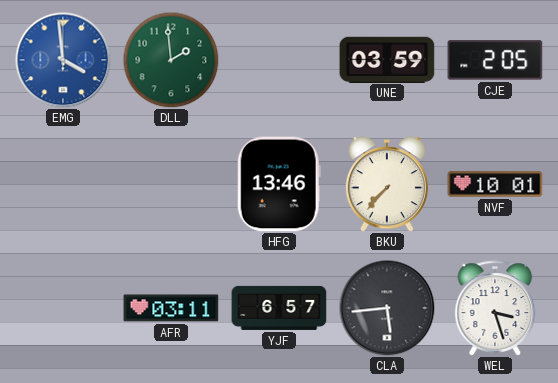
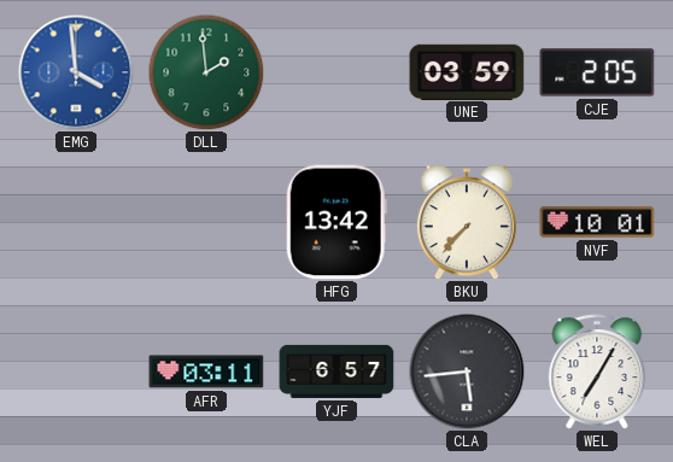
HFG: 13:46 -> 13:42 (336, 222)
WEL: 3:27 -> 7:05 (597, 372)
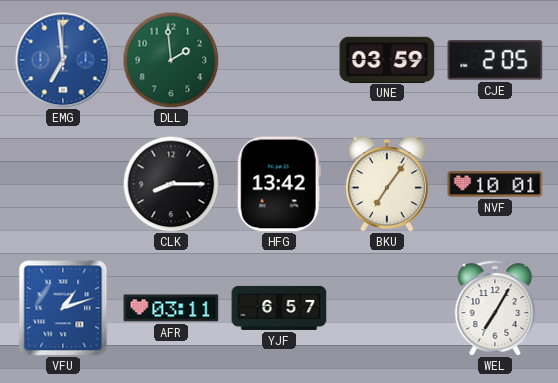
EMG: 3:59 -> 6:59 (63, 60)
CLK: none -> 8:15 (171, 184)
BKU: 7:37 -> 7:06 (387, 184)
VFU: none -> 1:12 (63, 308)
CLA: 5:44 -> none (467, 372)
